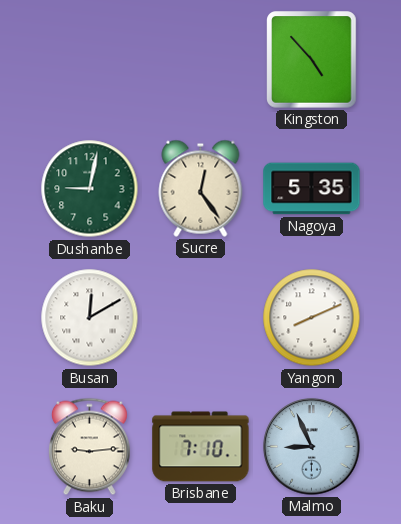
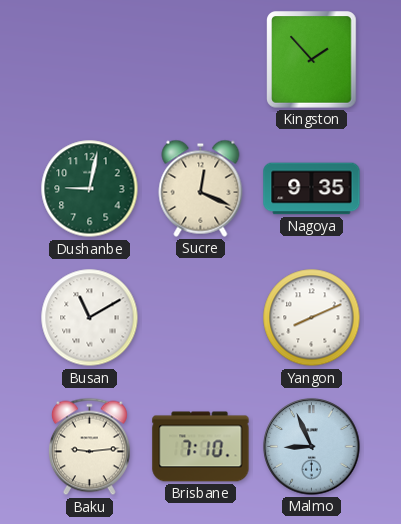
Kingston: 4:53 -> 1:53 (312, 60)
Sucre: 12:24 -> 12:19 (201, 188)
Nagoya: 5:35 -> 9:35 (312, 189)
Busan: 12:10 -> 11:10 (90, 318)
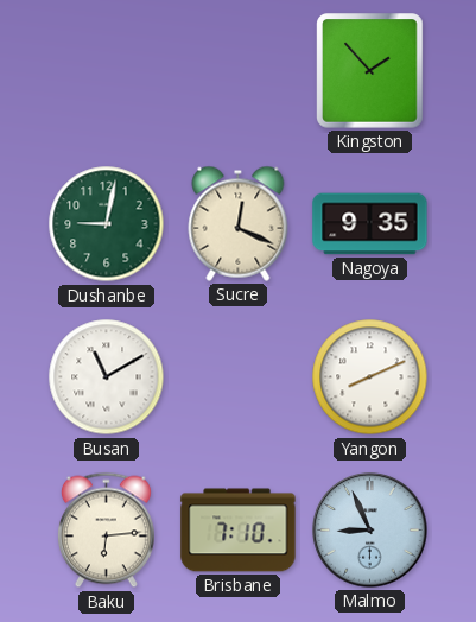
Baku: 9:14 -> 6:14 (106, 531)
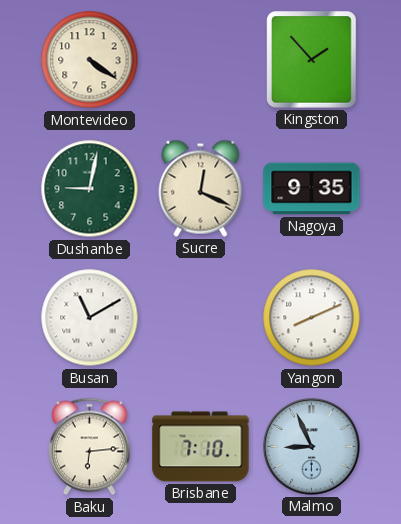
Montevideo: none -> 4:21 (90, 60)
